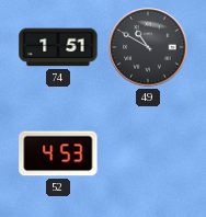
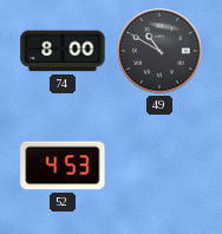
74: 1:51 -> 8:00 (63, 51)
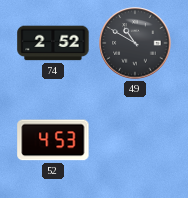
74: 8:00 -> 2:52 (53, 43)
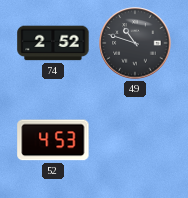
49: 10:50 -> 10:48 (135, 43)
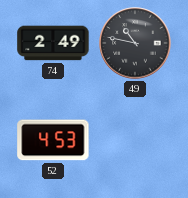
74: 2:52 -> 2:49 (53, 43)
49: 10:48 -> 10:47 (135, 43)
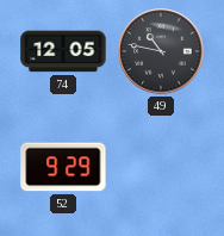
74: 2:49 -> 12:05 (63, 51)
52: 4:53 -> 9:29 (63, 167)
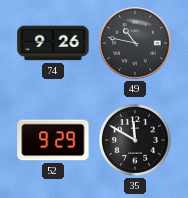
74: 12:05 -> 9:26 (53, 43)
35: none -> 11:50 (135, 140)
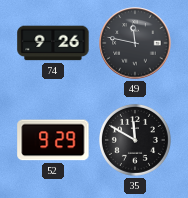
49: 10:47 -> 11:47 (135, 43)
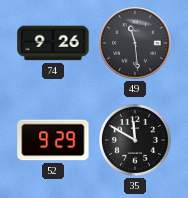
49: 11:47 -> 11:29 (135, 43)
